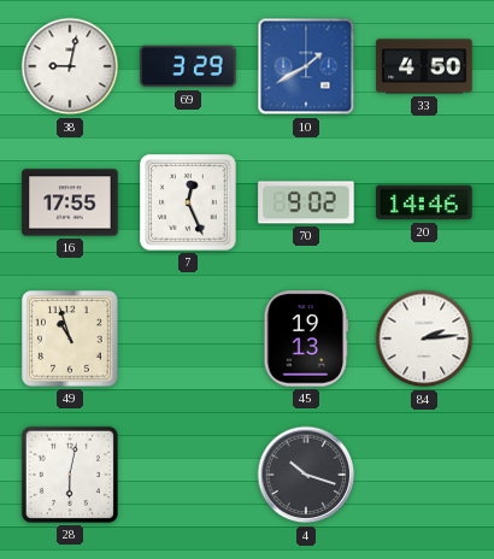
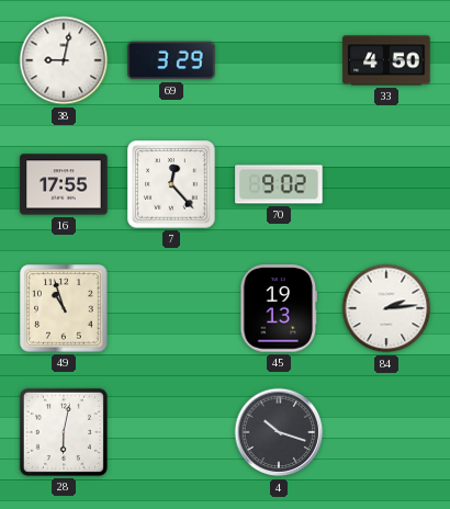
10: 1:40 -> none (306, 66)
7: 12:26 -> 12:23 (171, 184)
20: 14:46 -> none (424, 202)
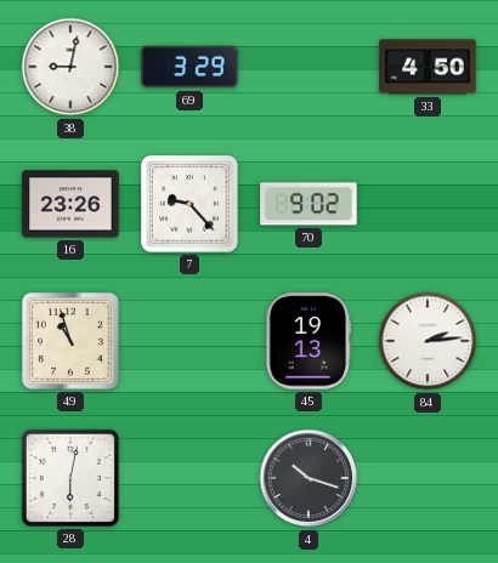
16: 17:55 -> 23:26 (70, 204)
7: 12:23 -> 9:23 (189, 204)
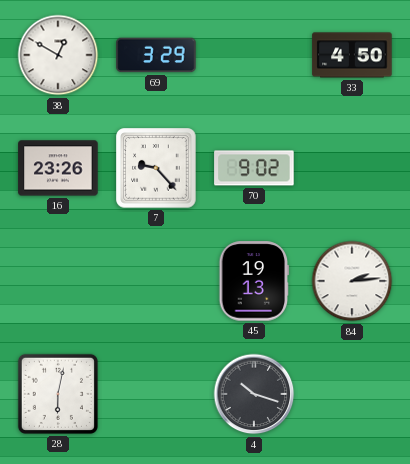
38: 9:02 -> 12:50 (58, 55)
49: 10:57 -> none (70, 341)
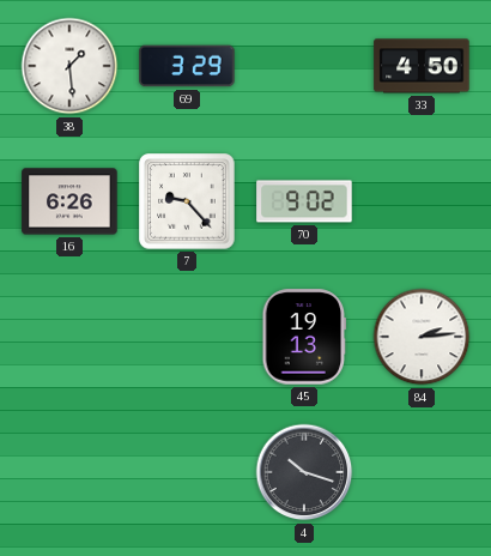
38: 12:50 -> 1:29 (69, 66)
16: 23:26 -> 6:26 (69, 201)
28: 6:02 -> none (58, 394)
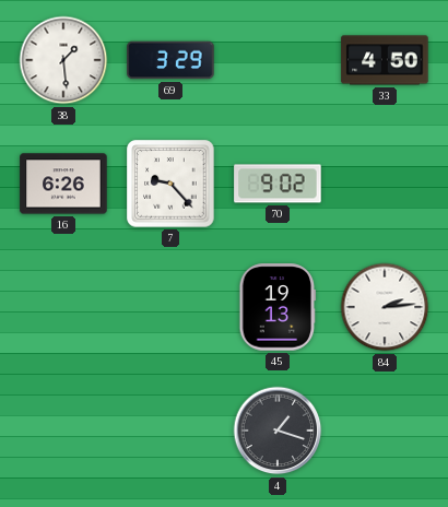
4: 10:18 -> 1:18 (278, 431)
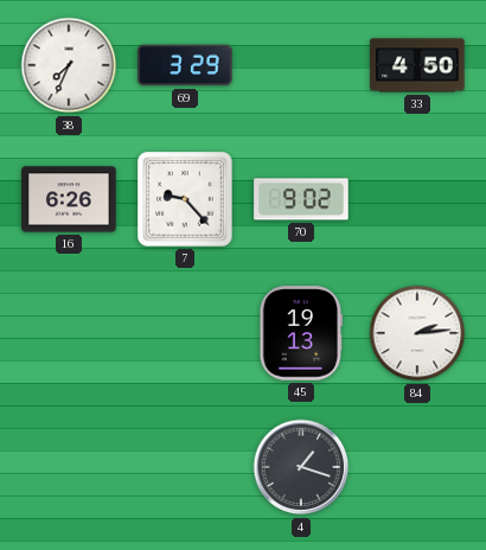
38: 1:29 -> 7:34 (69, 65)
